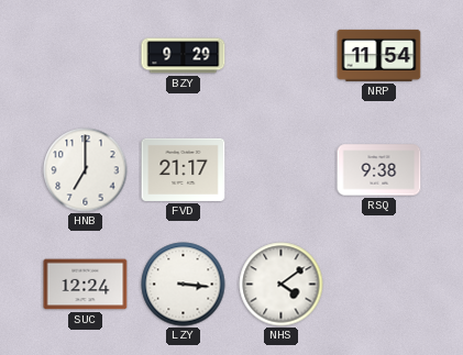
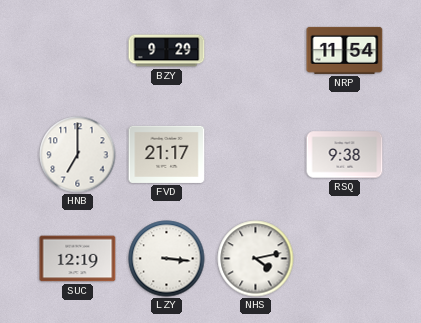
SUC: 12:24 -> 12:19 (78, 259)
NHS: 4:09 -> 4:13 (256, 259)
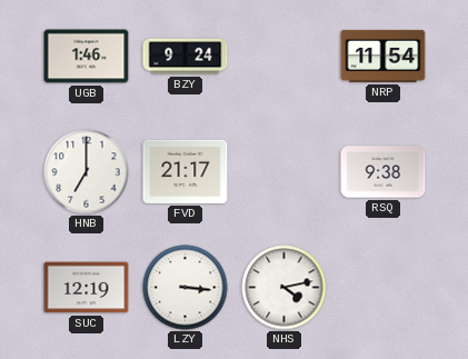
UGB: none -> 1:46 (87, 57)
BZY: 9:29 -> 9:24 (186, 57)
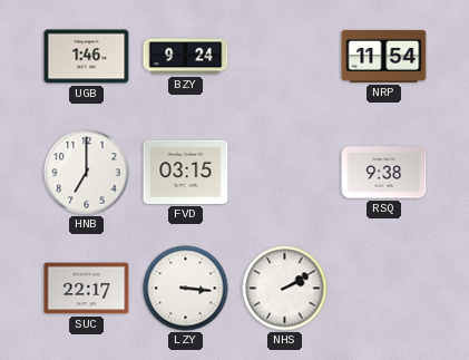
FVD: 21:17 -> 03:15 (186, 172)
SUC: 12:19 -> 22:17 (87, 289)
NHS: 4:13 -> 2:10 (285, 289)
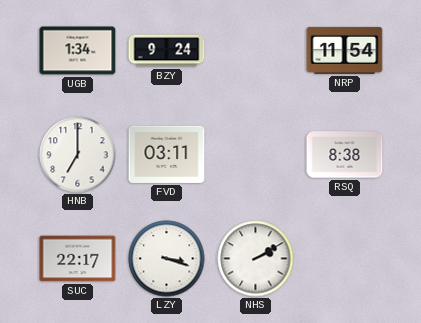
UGB: 1:46 -> 1:34 (78, 51)
FVD: 03:15 -> 03:11 (167, 154)
RSQ: 9:38 -> 8:38 (345, 155)
LZY: 3:16 -> 3:18 (167, 259)
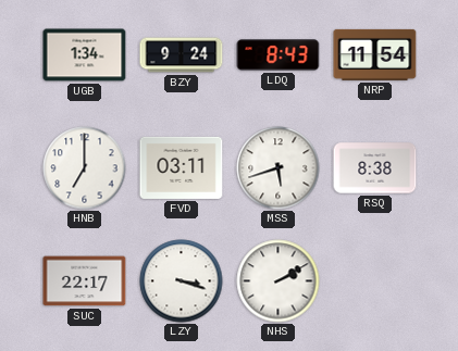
LDQ: none -> 8:43 (278, 55)
MSS: none -> 5:42 (278, 168)
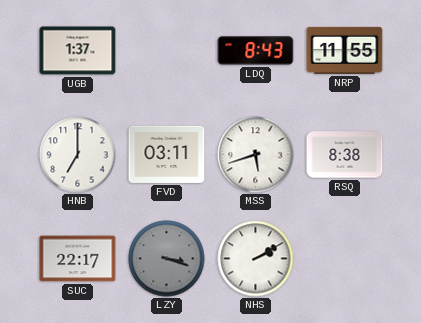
UGB: 1:34 -> 1:37 (78, 51)
BZY: 9:24 -> none (182, 55)
NRP: 11:54 -> 11:55 (345, 50)
LZY dial: white -> grey (167, 259)
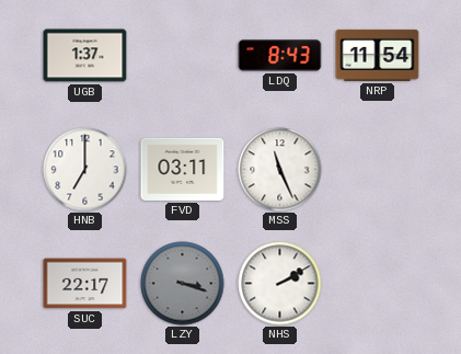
NRP: 11:55 -> 11:54 (378, 55)
MSS: 5:42 -> 11:26 (280, 170)
RSQ: 8:38 -> none (345, 155)
